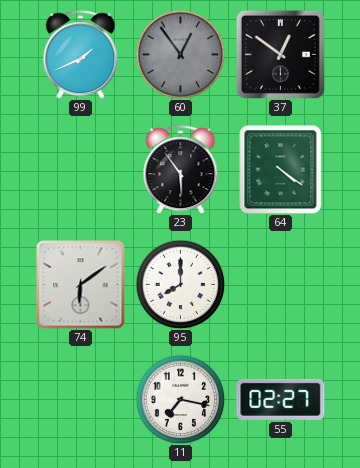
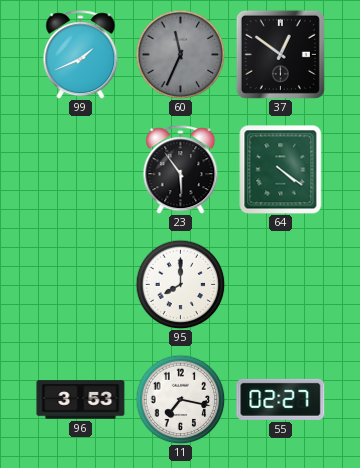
60: 12:54 -> 11:34 (180, 54)
74: 6:09 -> none (81, 285)
96: none -> 3:53 (81, 400)
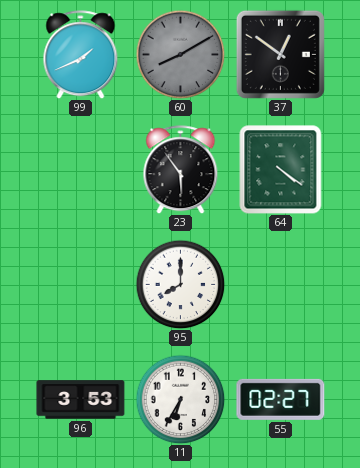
60: 11:34 -> 8:10 (180, 54)
11: 7:17 -> 6:35 (180, 399)
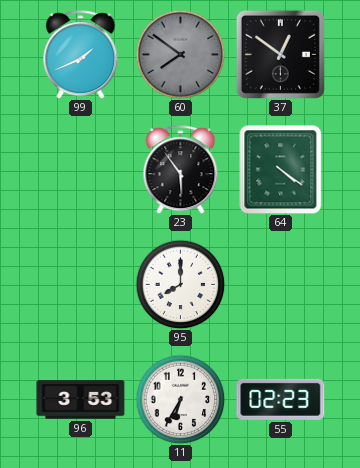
60: 8:10 -> 7:51 (180, 54)
55: 02:27 -> 02:23 (281, 399)
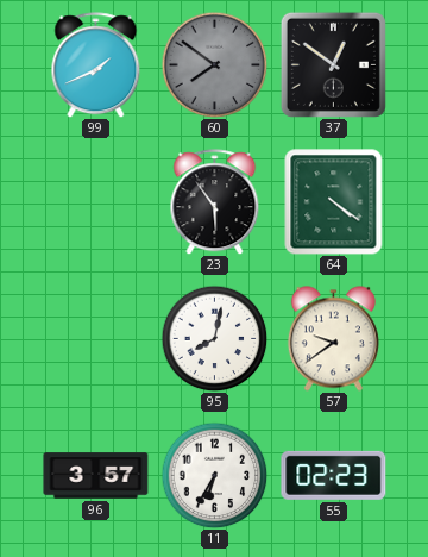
95: 8:00 -> 8:02 (214, 338)
57: none -> 9:39 (333, 339)
96: 3:53 -> 3:57 (96, 476)
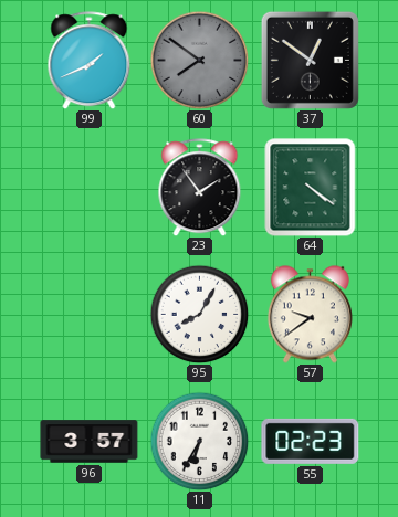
23: 5:54 -> 1:54 (200, 188)
95: 8:02 -> 8:05 (199, 314)
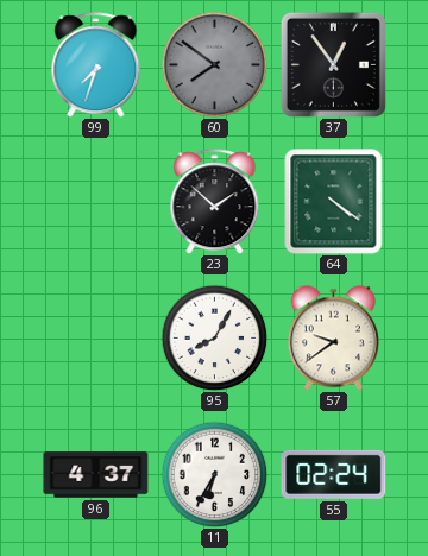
99: 1:41 -> 7:33 (96, 65)
37: 12:51 -> 12:54 (333, 64)
23: 1:54 -> 1:52 (215, 202)
96: 3:57 -> 4:37 (96, 475)
55: 02:23 -> 02:24 (334, 474)
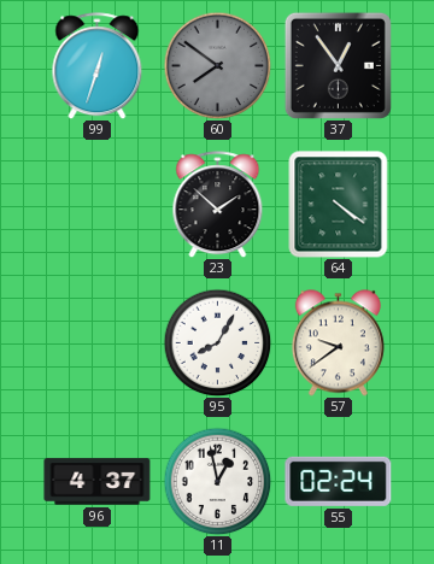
99: 7:33 -> 12:33 (98, 66)
11: 6:35 -> 12:58 (217, 481)
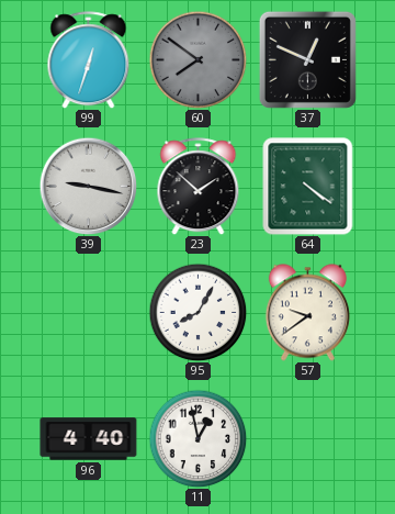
37: 12:54 -> 12:49 (307, 59)
39: none -> 9:17 (88, 186)
96: 4:37 -> 4:40 (89, 439)
55: 02:24 -> none (339, 481)
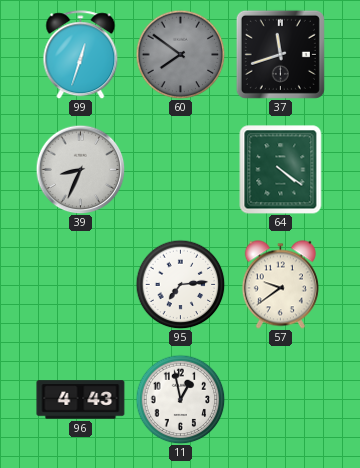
37: 12:49 -> 11:42 (280, 54)
39: 9:17 -> 8:34 (80, 169)
23: 1:52 -> none (199, 187)
95: 8:05 -> 7:14 (180, 284)
96: 4:40 -> 4:43 (81, 400)
